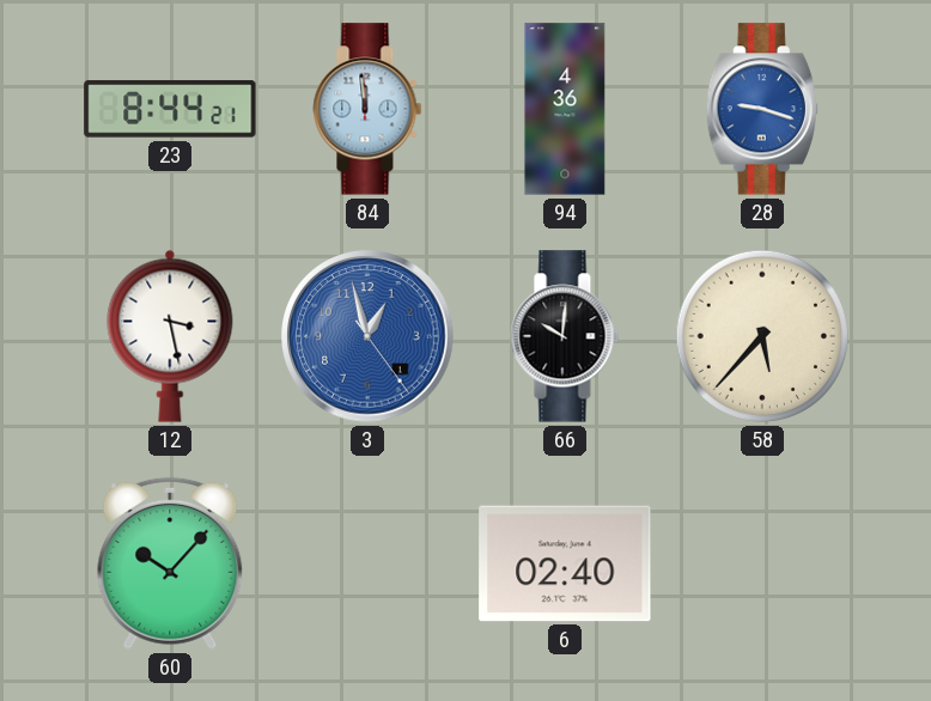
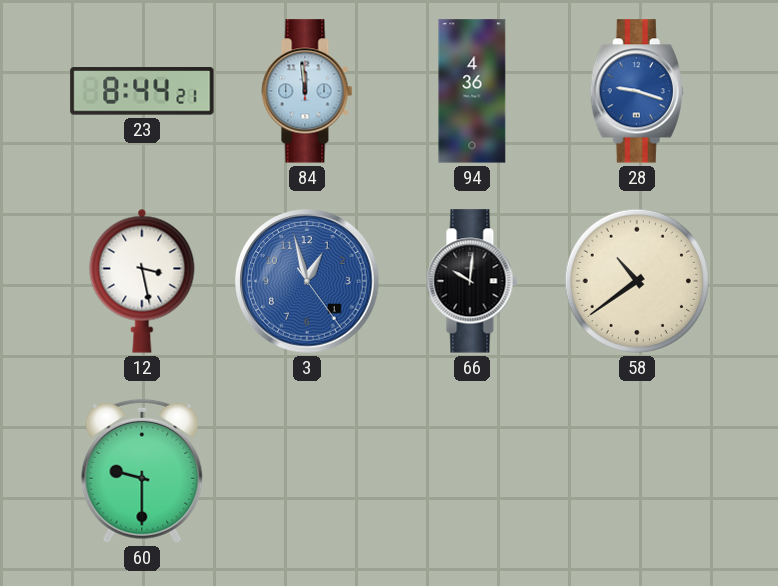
58: 5:37 -> 10:39 (637, 281)
60: 10:07 -> 9:30 (142, 471)
6: 02:40 -> none (565, 563)
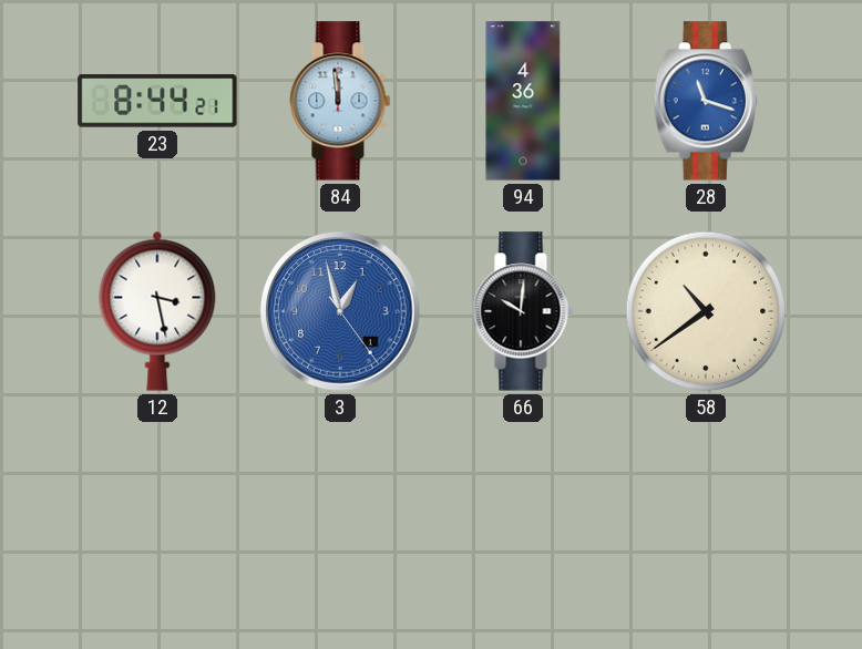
28: 9:18 -> 11:18 (706, 101)
60: 9:30 -> none (142, 471)
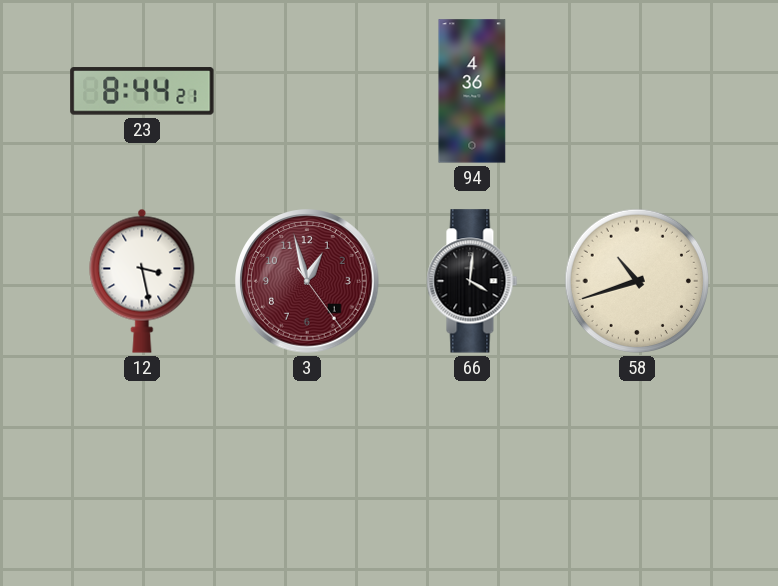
84: 11:59 -> none (340, 101)
28: 11:18 -> none (706, 101)
3 dial: blue -> burgundy (307, 281)
66: 10:01 -> 4:01 (472, 281)
58: 10:39 -> 10:42 (637, 281)
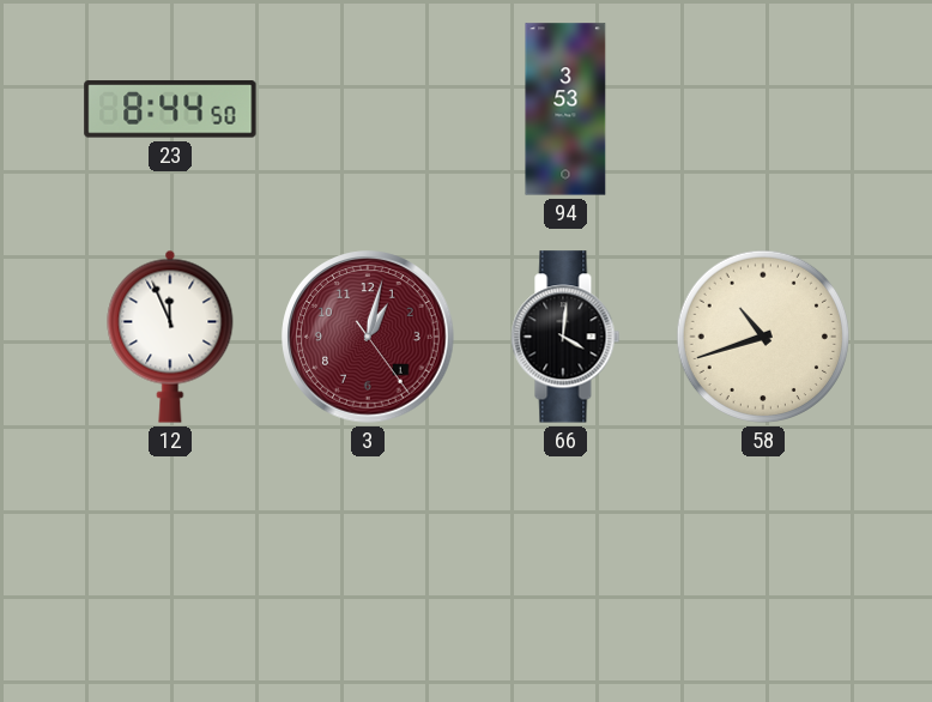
23: 8:44:21 -> 8:44:50 (170, 109)
94: 4:36 -> 3:53 (565, 109)
12: 3:28 -> 11:56 (170, 337)
3: 12:57 -> 1:02 (368, 337)
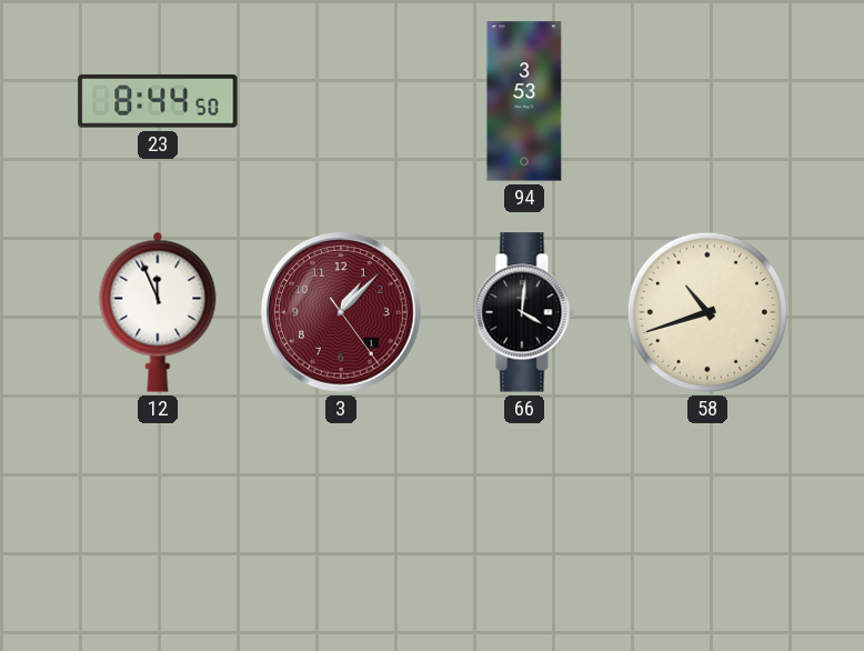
3: 1:02 -> 1:07 (341, 312)
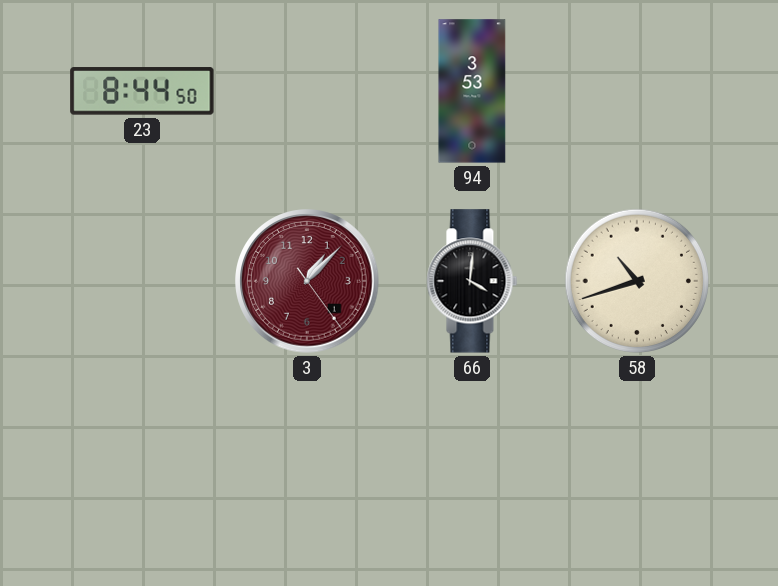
12: 11:56 -> none (158, 312)
